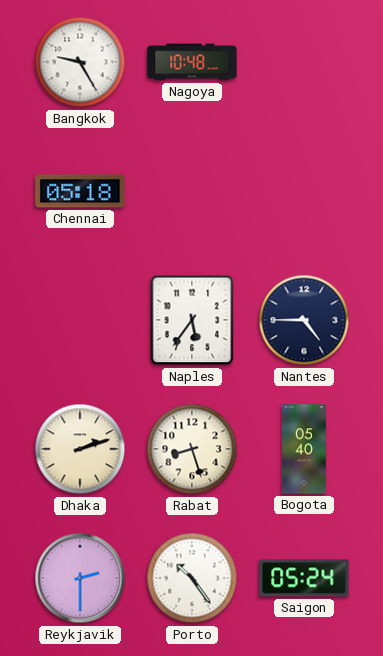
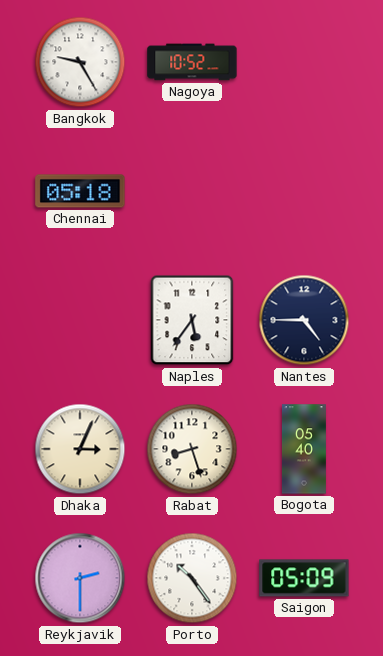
Nagoya: 10:48 -> 10:52 (192, 62)
Dhaka: 2:12 -> 3:04 (80, 449)
Saigon: 05:24 -> 05:09 (304, 578)
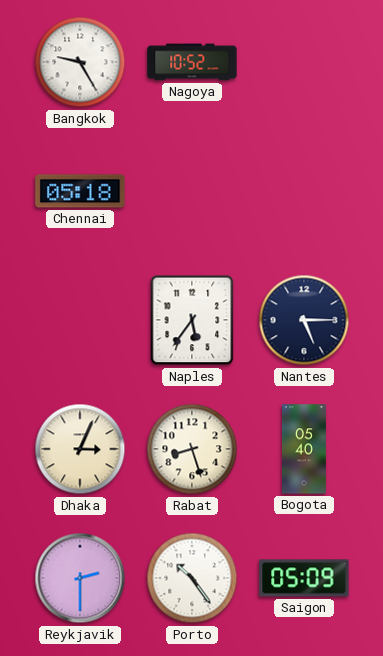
Nantes: 4:45 -> 5:15 (304, 320)
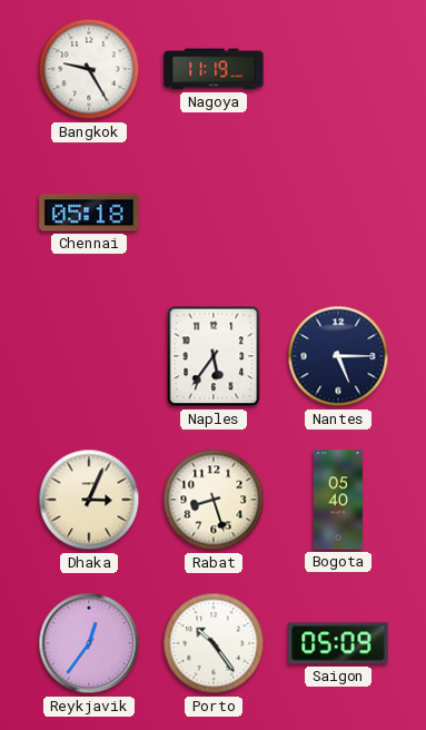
Nagoya: 10:52 -> 11:19 (214, 69)
Reykjavik: 2:30 -> 12:36 (89, 643)
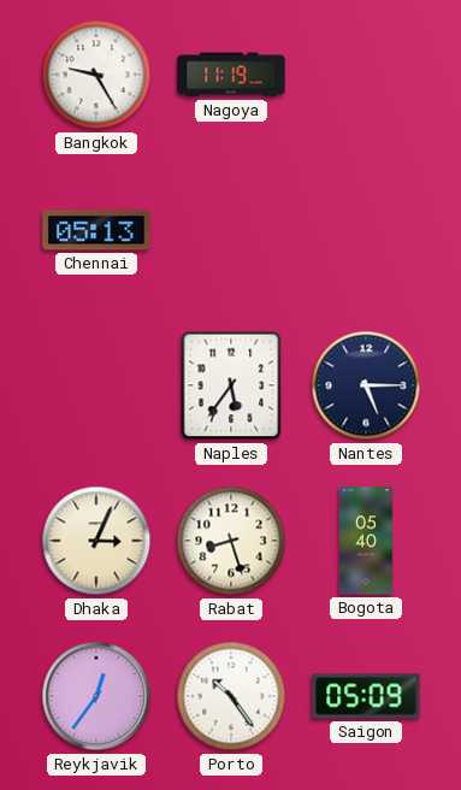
Chennai: 05:18 -> 05:13 (96, 230)
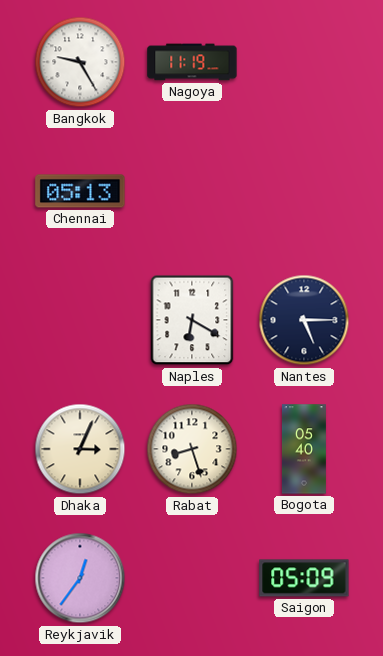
Naples: 5:36 -> 6:20 (192, 320)
Porto: 10:24 -> none (231, 696)
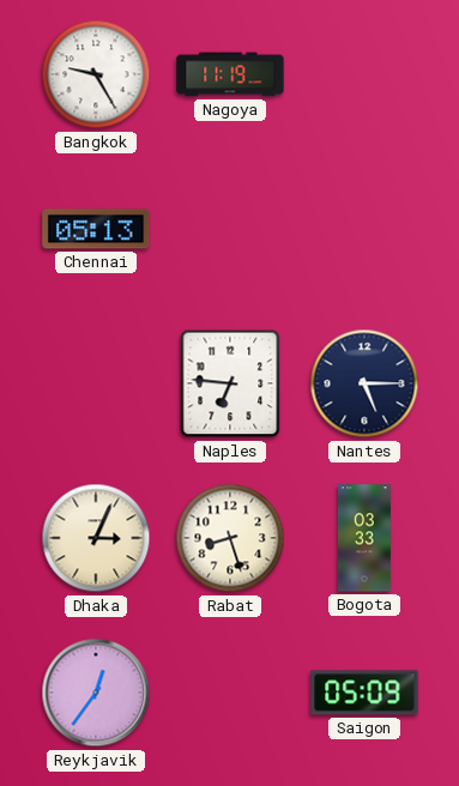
Naples: 6:20 -> 6:46 (230, 383)
Bogota: 05:40 -> 03:33 (364, 538)
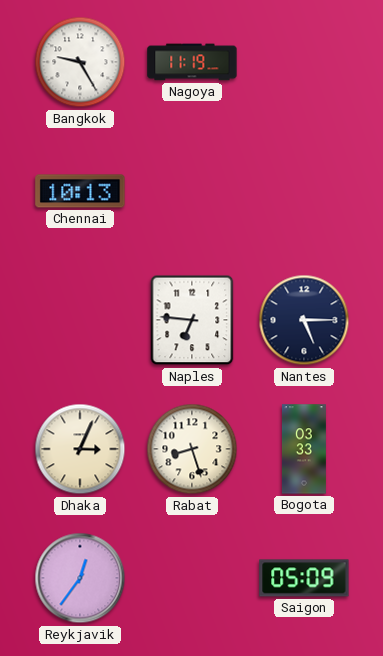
Chennai: 05:13 -> 10:13 (80, 191)
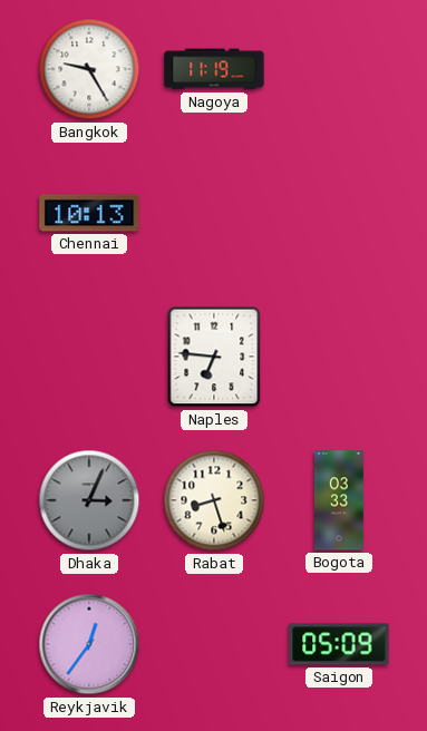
Nantes: 5:15 -> none (304, 320)
Dhaka dial: cream -> grey (89, 500)
